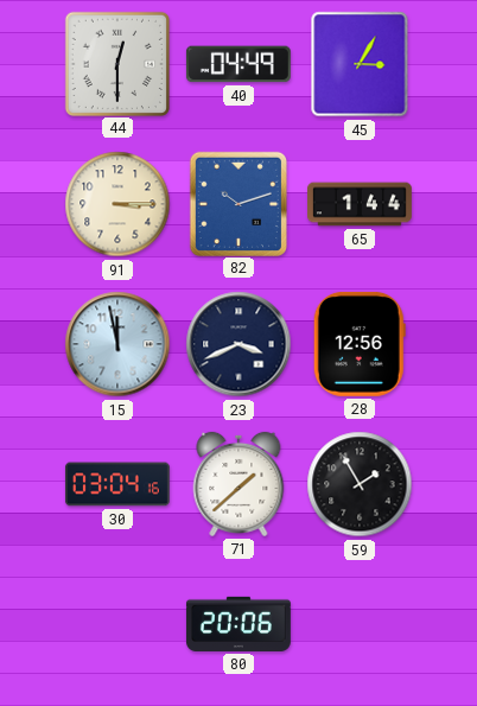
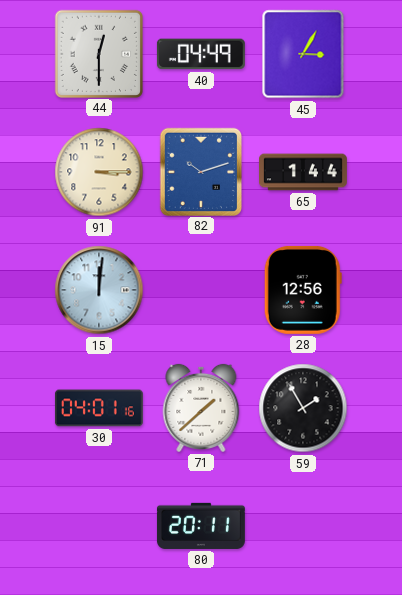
15: 11:58 -> 12:01 (99, 290)
23: 3:41 -> none (238, 344)
30: 03:04 -> 04:01 (99, 408)
80: 20:06 -> 20:11 (201, 526)
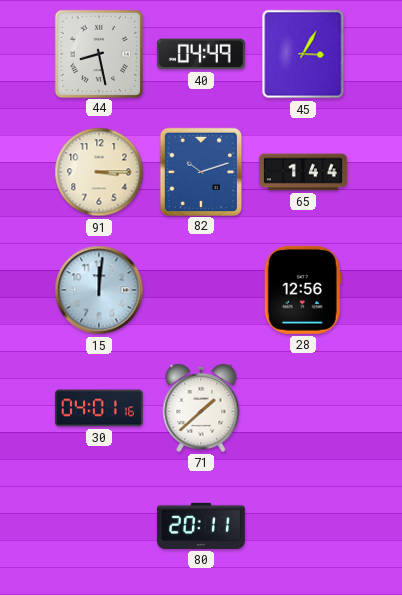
44: 12:30 -> 8:28 (98, 53)
59: 1:55 -> none (303, 408)
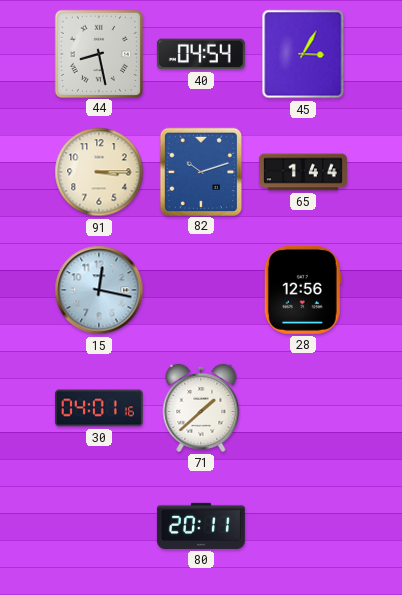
40: 04:49 -> 04:54 (201, 54)
15: 12:01 -> 12:17 (99, 290)
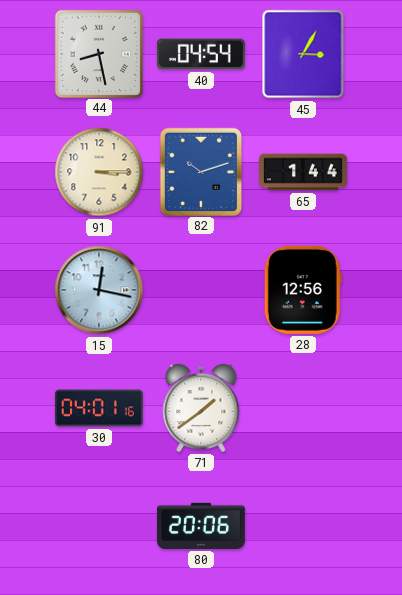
71: 1:38 -> 1:39 (201, 408)
80: 20:11 -> 20:06 (201, 526)
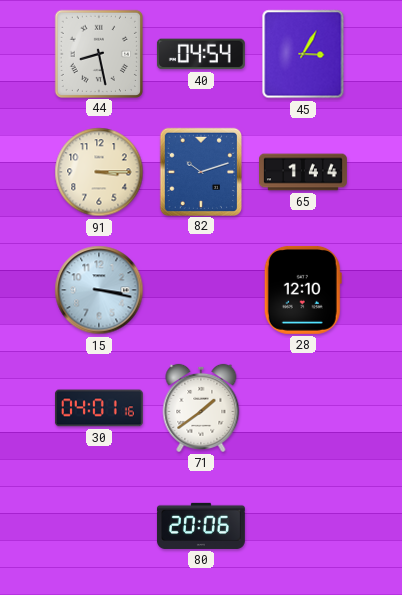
15: 12:17 -> 3:17 (99, 290)
28: 12:56 -> 12:10 (303, 290)
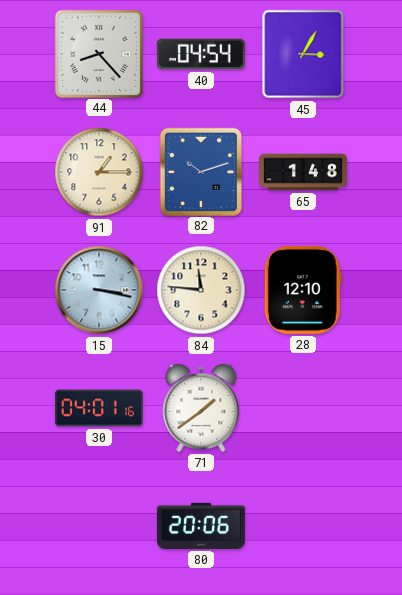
44: 8:28 -> 8:23 (98, 53)
91: 3:15 -> 1:15 (99, 172)
65: 1:44 -> 1:48 (304, 172)
84: none -> 11:46 (201, 290)
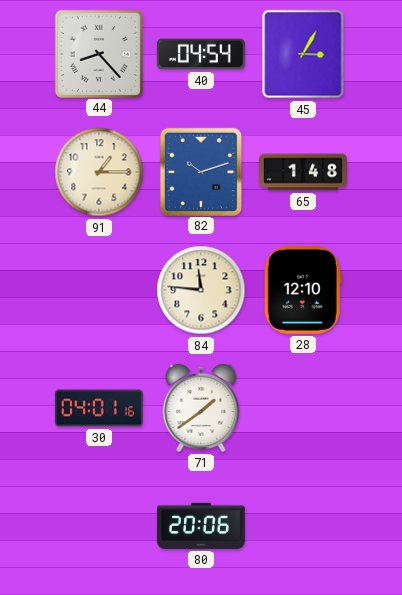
15: 3:17 -> none (99, 290)
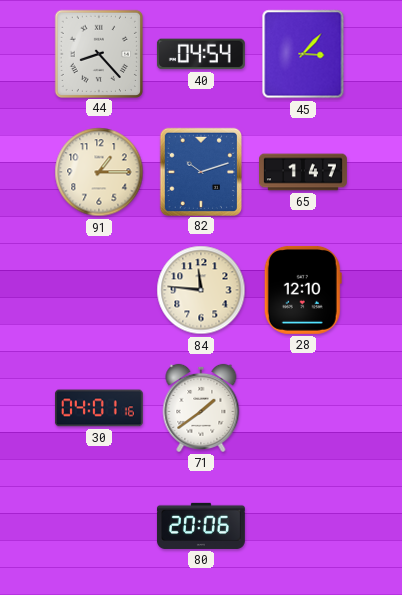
45: 3:05 -> 3:07 (303, 54)
65: 1:48 -> 1:47 (304, 172)
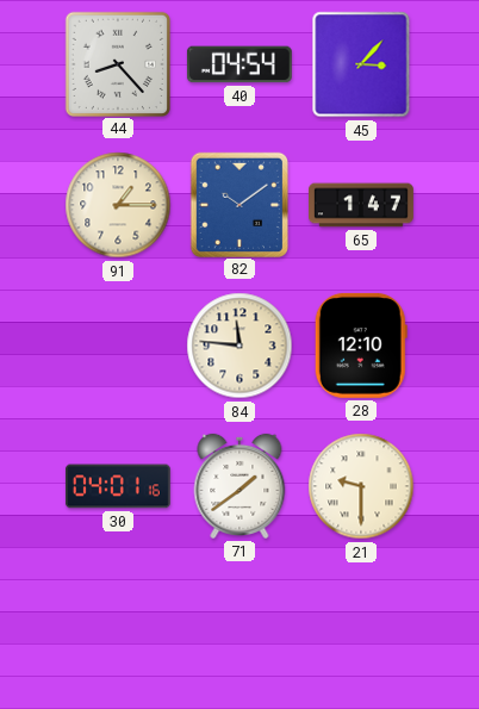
82: 10:12 -> 10:09 (238, 204)
21: none -> 9:30 (361, 486)
80: 20:06 -> none (201, 526)
